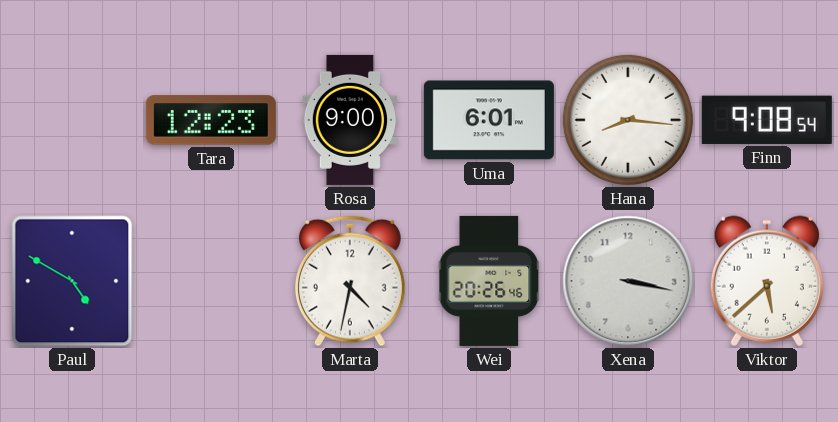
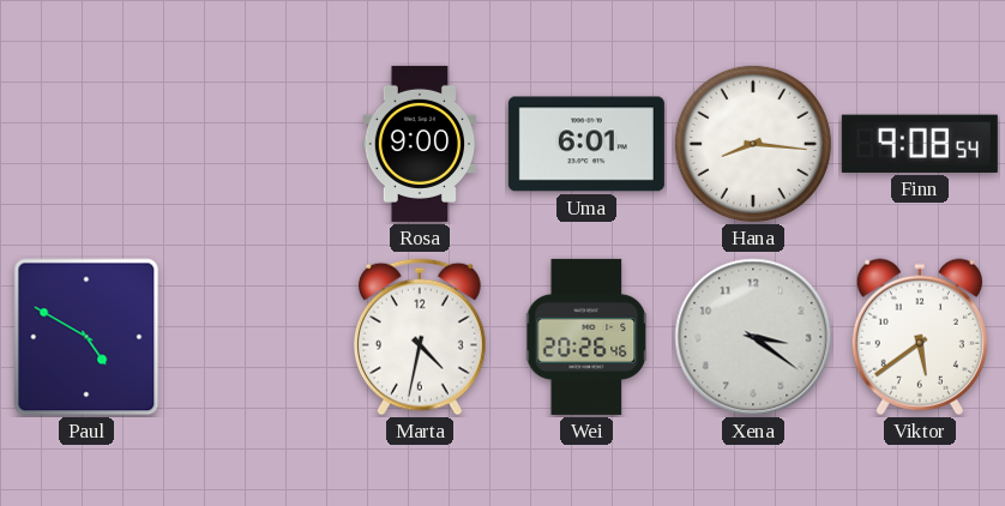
Tara: 12:23 -> none (211, 120)
Xena: 3:17 -> 3:21 (753, 337)
Viktor: 5:38 -> 5:39 (920, 337)
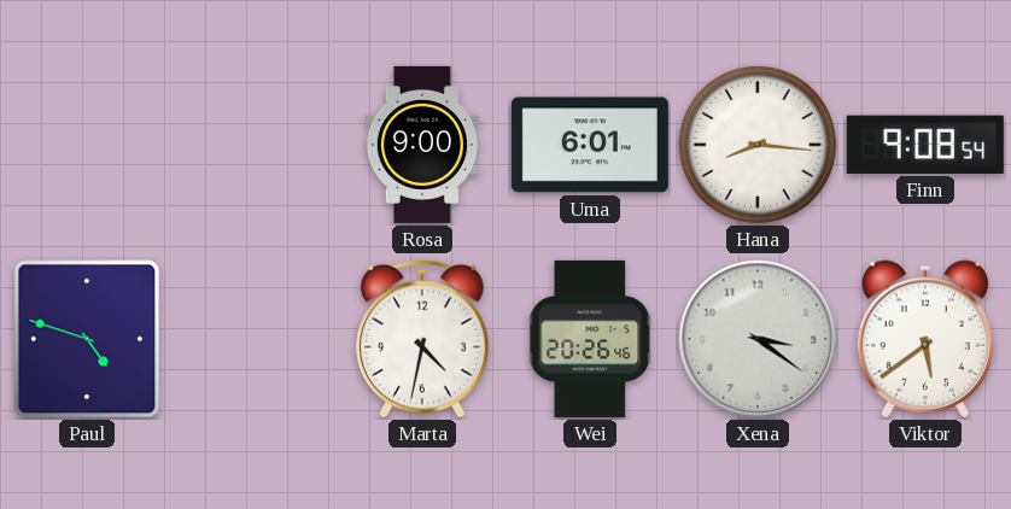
Paul: 4:50 -> 4:48 (87, 339)
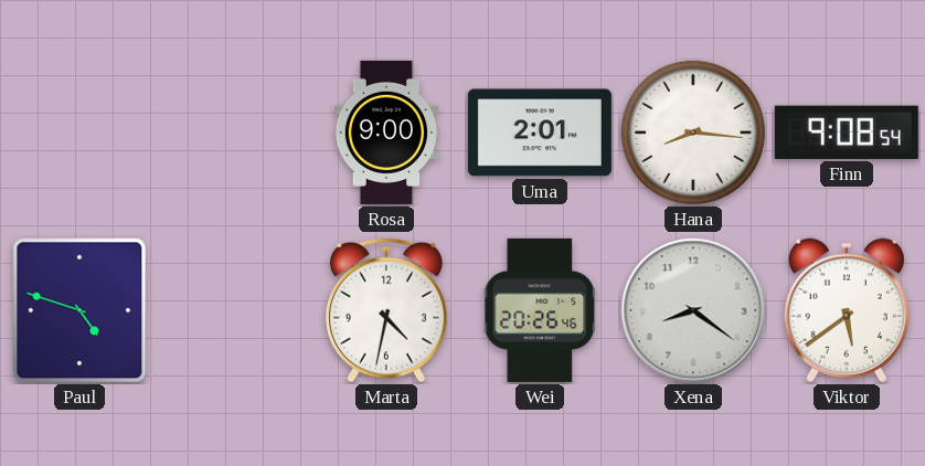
Uma: 6:01 -> 2:01 (540, 133)
Xena: 3:21 -> 8:21 (693, 310)
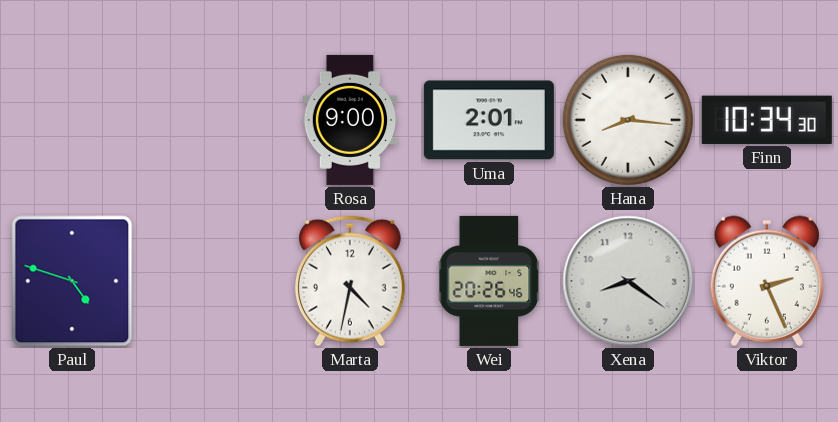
Finn: 9:08 -> 10:34 (767, 120)
Viktor: 5:39 -> 2:26 (767, 281)
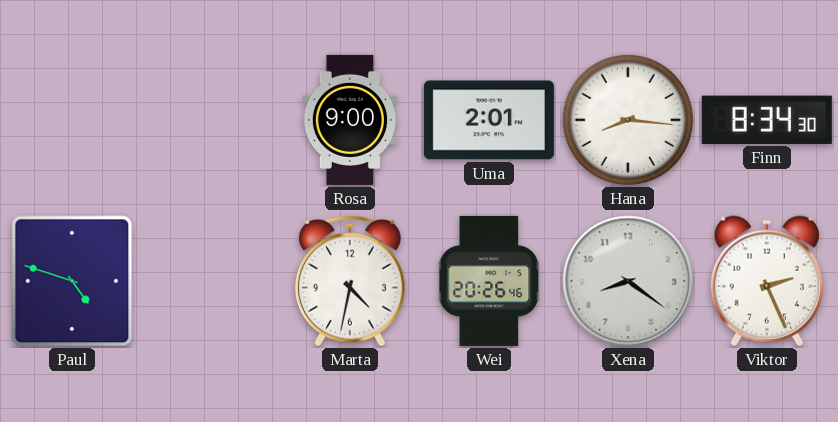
Finn: 10:34 -> 8:34 (767, 120)
